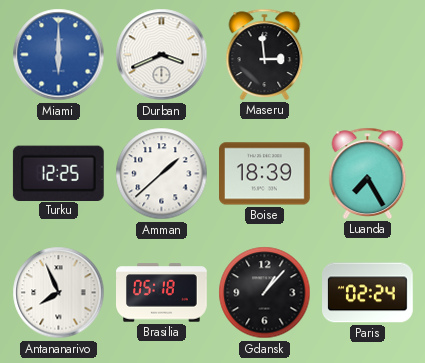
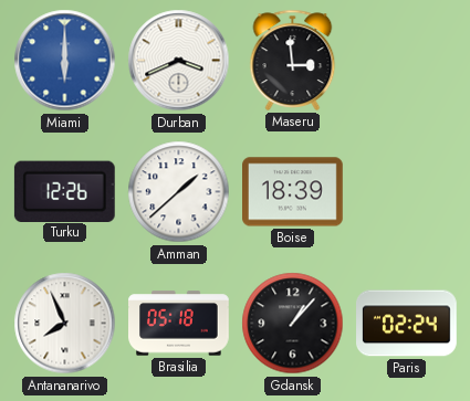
Turku: 12:25 -> 12:26 (64, 191)
Luanda: 7:25 -> none (368, 173)
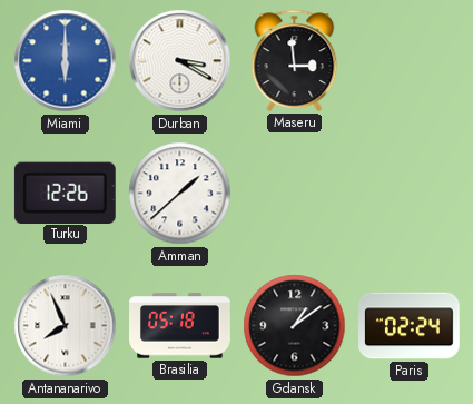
Durban: 3:41 -> 3:20 (180, 61)
Boise: 18:39 -> none (293, 192)
Gdansk: 1:07 -> 1:09 (295, 326)
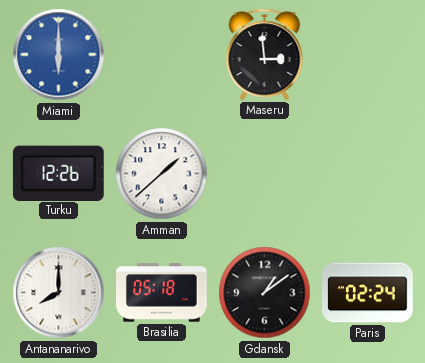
Durban: 3:20 -> none (180, 61)
Antananarivo: 7:56 -> 8:00 (59, 293)
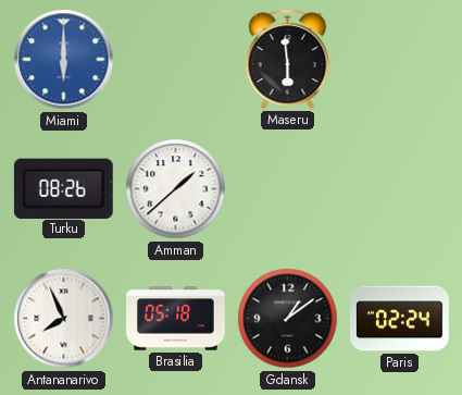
Maseru: 2:59 -> 5:59 (288, 59)
Turku: 12:26 -> 08:26 (63, 188)
Antananarivo: 8:00 -> 7:56 (64, 319)
